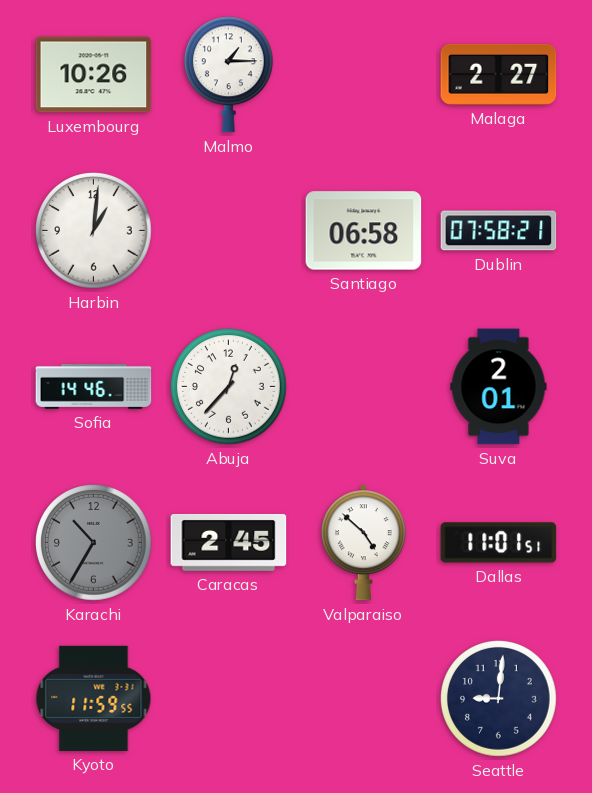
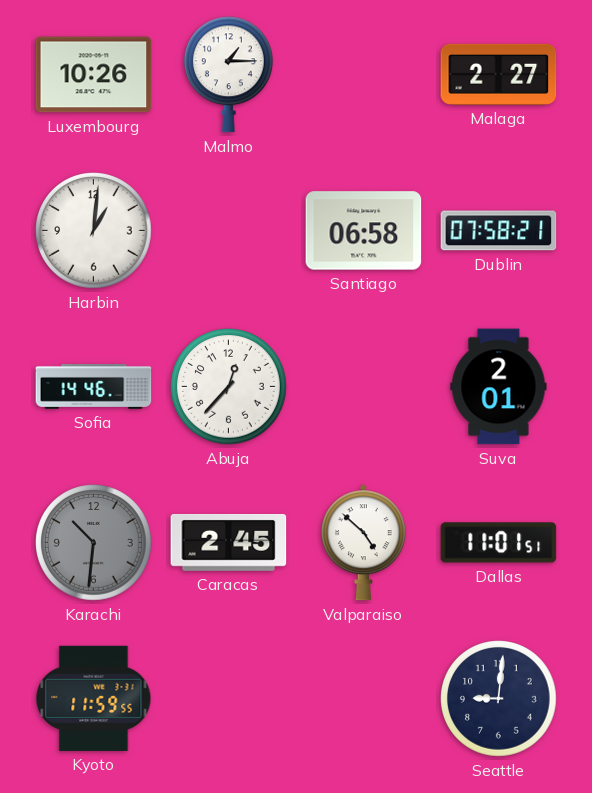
Karachi: 10:35 -> 10:31 (94, 543)
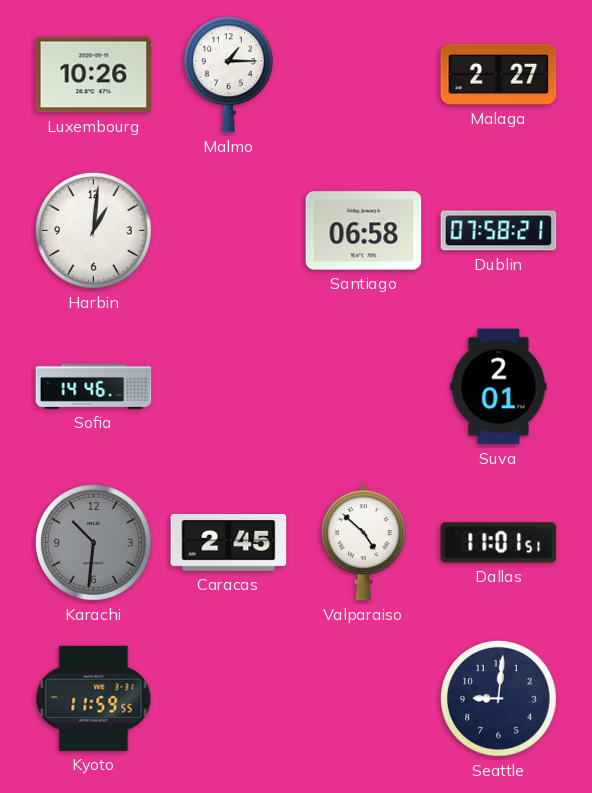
Abuja: 12:37 -> none (229, 387)
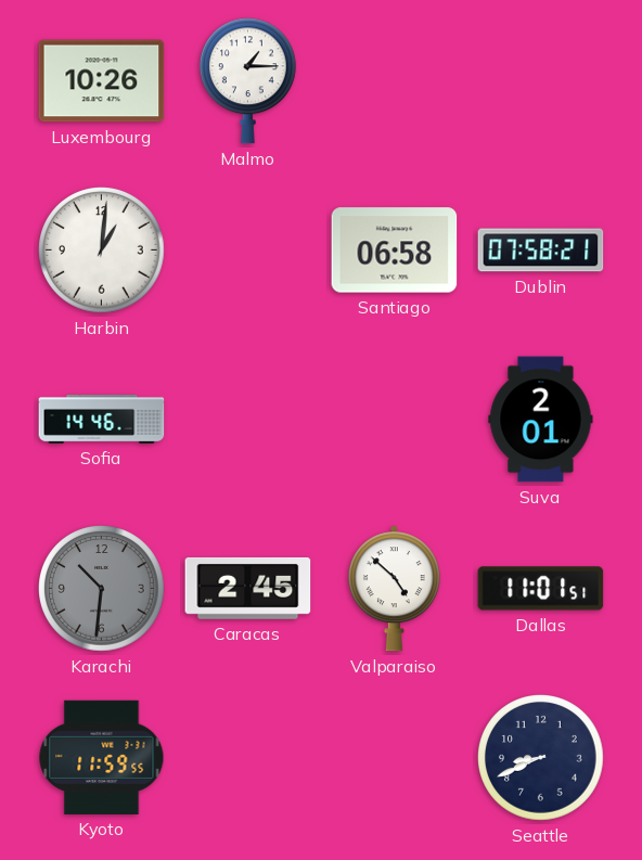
Malaga: 2:27 -> none (499, 74)
Seattle: 9:01 -> 8:41 (541, 758)
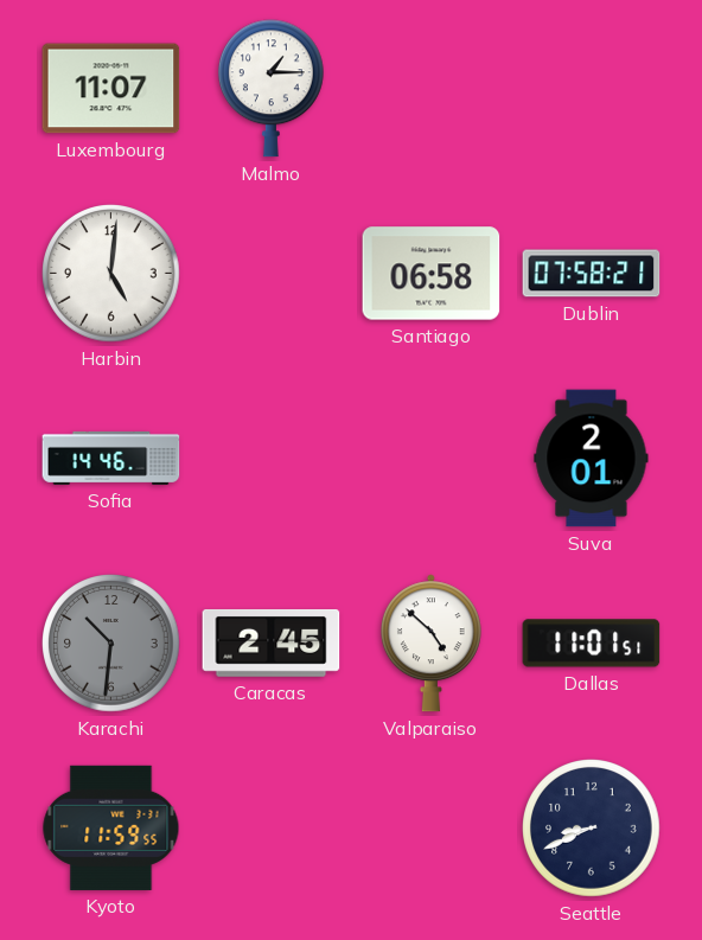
Luxembourg: 10:26 -> 11:07 (111, 89)
Harbin: 1:01 -> 5:01 (111, 274)
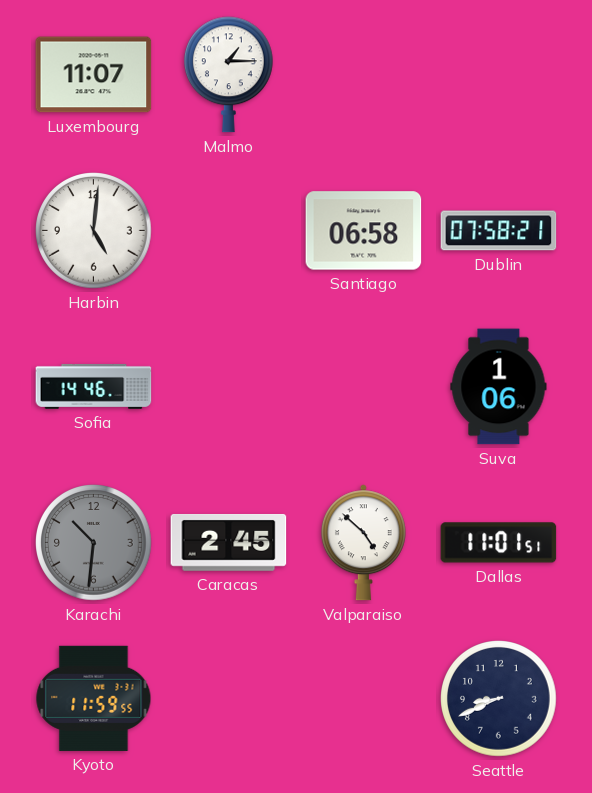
Suva: 2:01 -> 1:06 (499, 387)
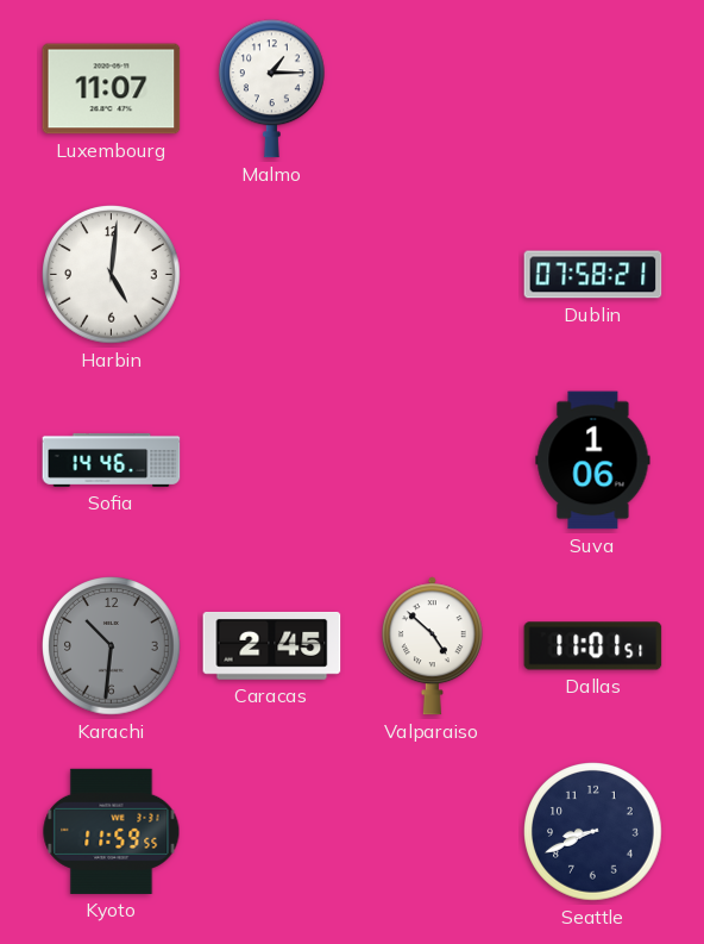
Santiago: 06:58 -> none (364, 231)
